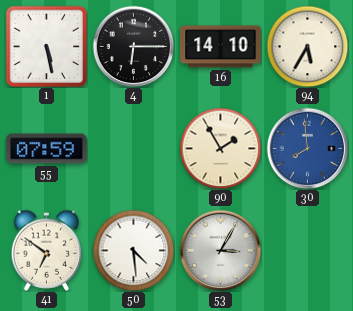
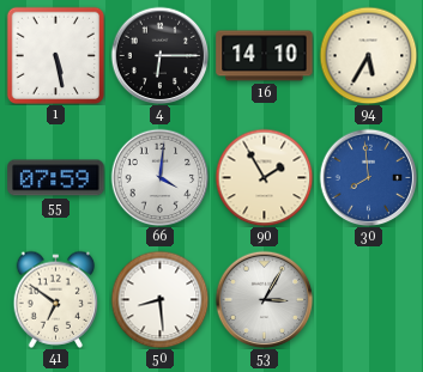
66: none -> 4:01 (159, 177)
50: 4:29 -> 8:29 (159, 299)
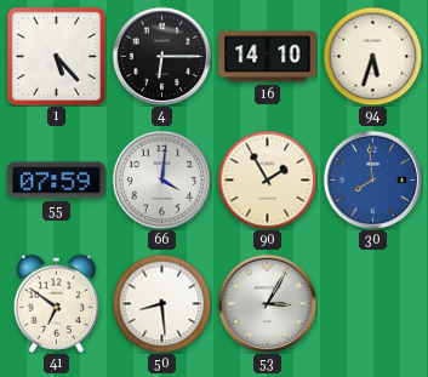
1: 5:28 -> 5:23 (56, 56)
94: 5:35 -> 5:33 (372, 56)
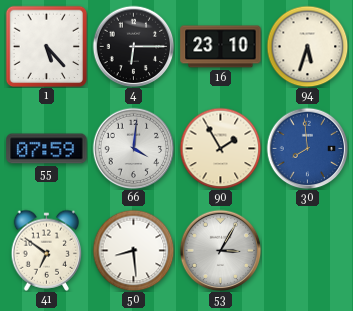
16: 14:10 -> 23:10 (221, 47)
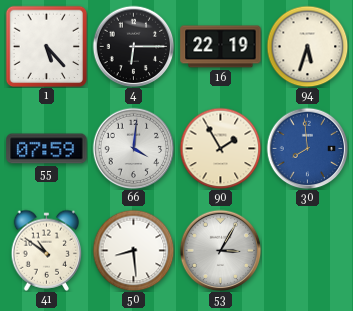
16: 23:10 -> 22:19 (221, 47)
41: 6:51 -> 10:51 (47, 250)
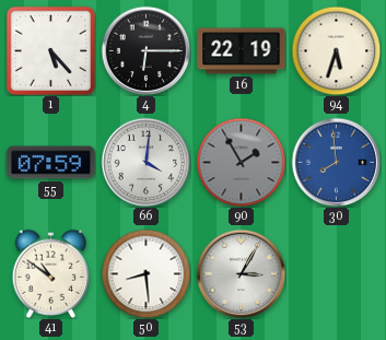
90 dial: cream -> grey (241, 162)
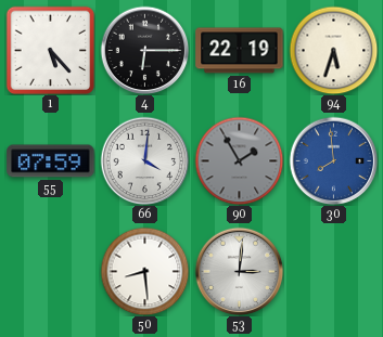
41: 10:51 -> none (51, 273)
53: 3:05 -> 3:01 (239, 271)
